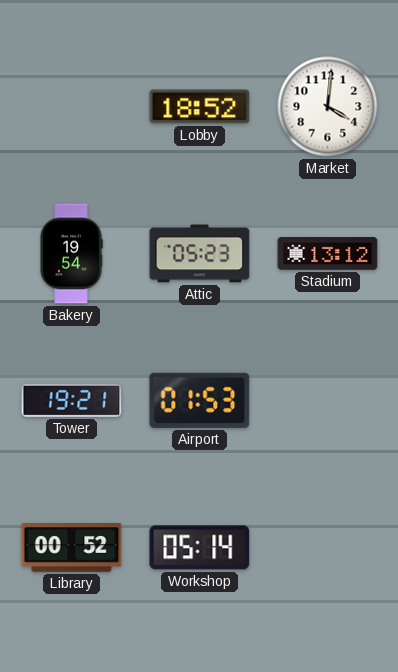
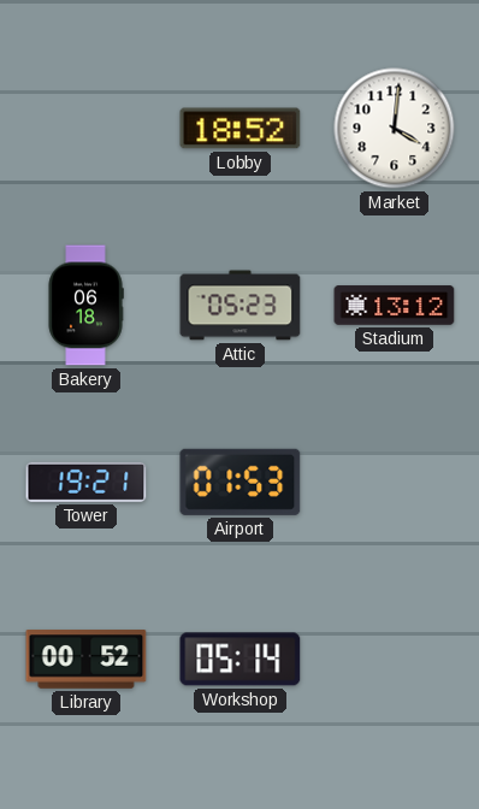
Bakery: 19:54 -> 06:18 (85, 306)
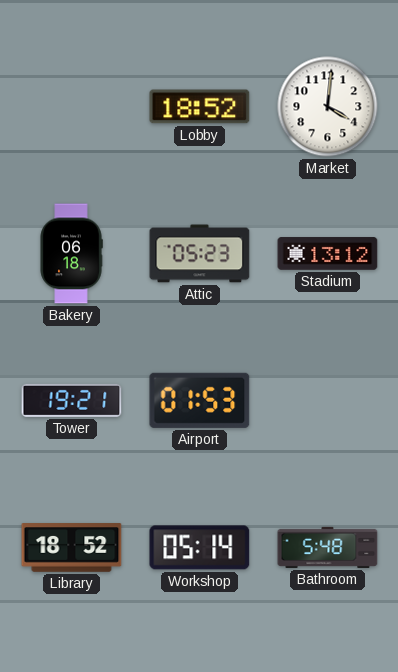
Library: 00:52 -> 18:52 (72, 548)
Bathroom: none -> 5:48 (328, 547)
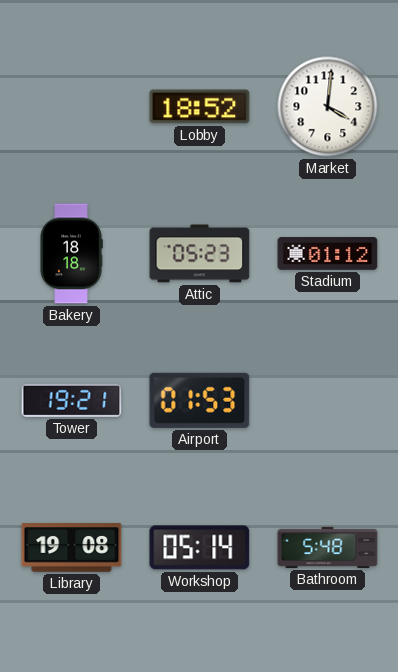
Bakery: 06:18 -> 18:18 (71, 254)
Stadium: 13:12 -> 01:12 (328, 254)
Library: 18:52 -> 19:08 (72, 548)
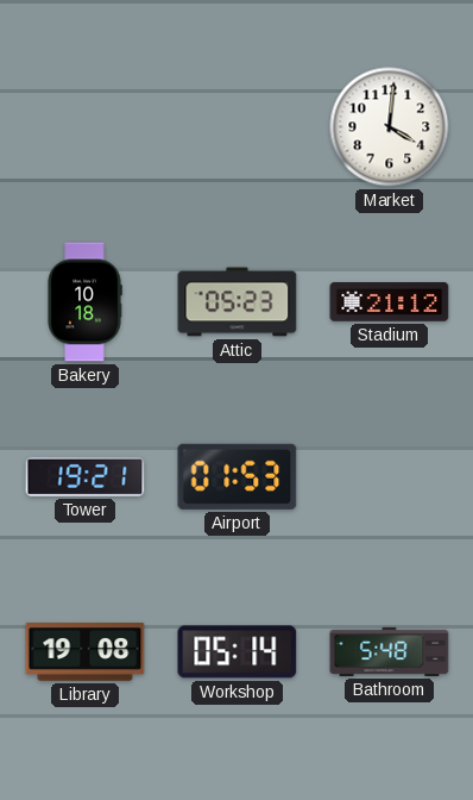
Lobby: 18:52 -> none (200, 107)
Bakery: 18:18 -> 10:18 (84, 302)
Stadium: 01:12 -> 21:12 (390, 302)
